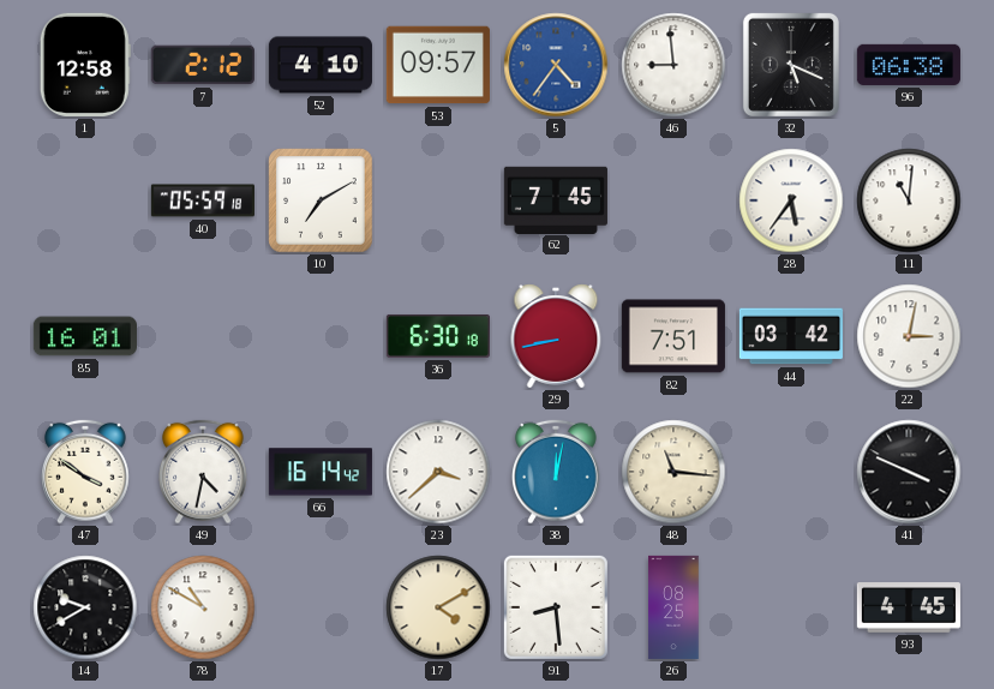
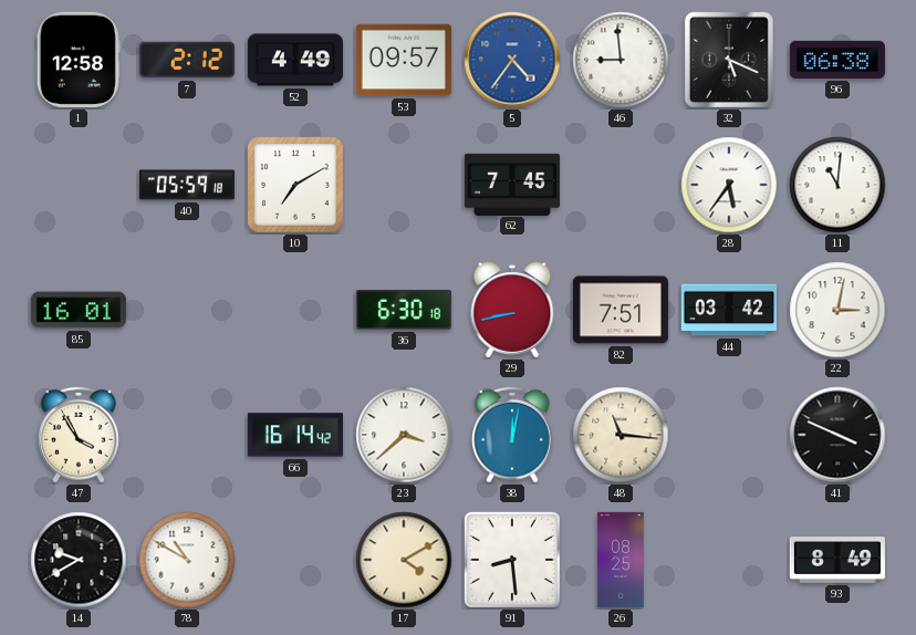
52: 4:10 -> 4:49 (295, 60)
47: 3:51 -> 3:55 (80, 435)
49: 4:32 -> none (204, 472)
93: 4:45 -> 8:49 (837, 560)
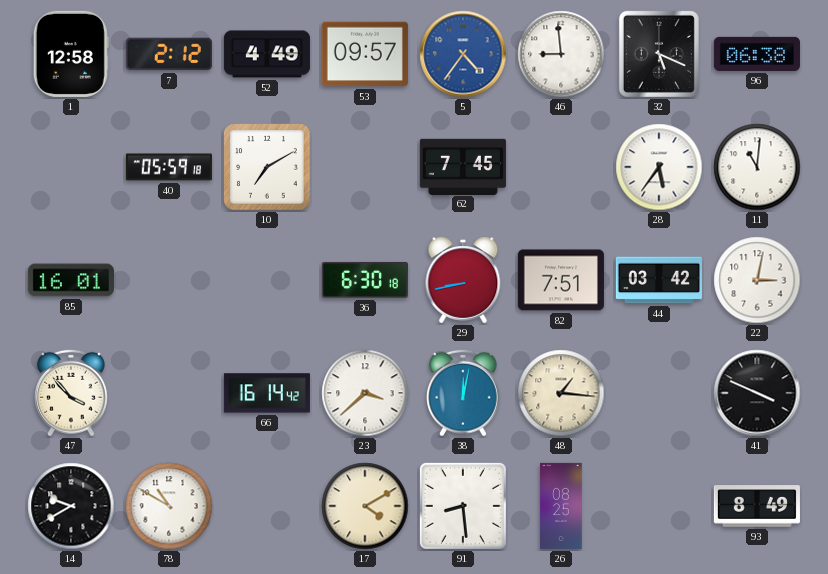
47: 3:55 -> 3:53 (72, 393)
48: 11:16 -> 1:16 (561, 393)
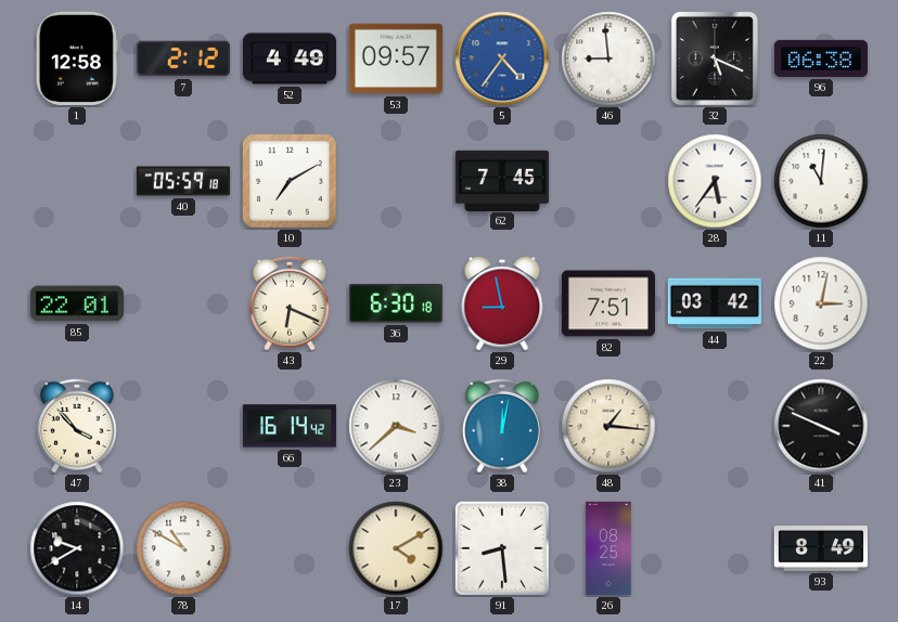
85: 16:01 -> 22:01 (77, 303)
43: none -> 6:19 (291, 303)
29: 8:43 -> 8:58 (502, 303)
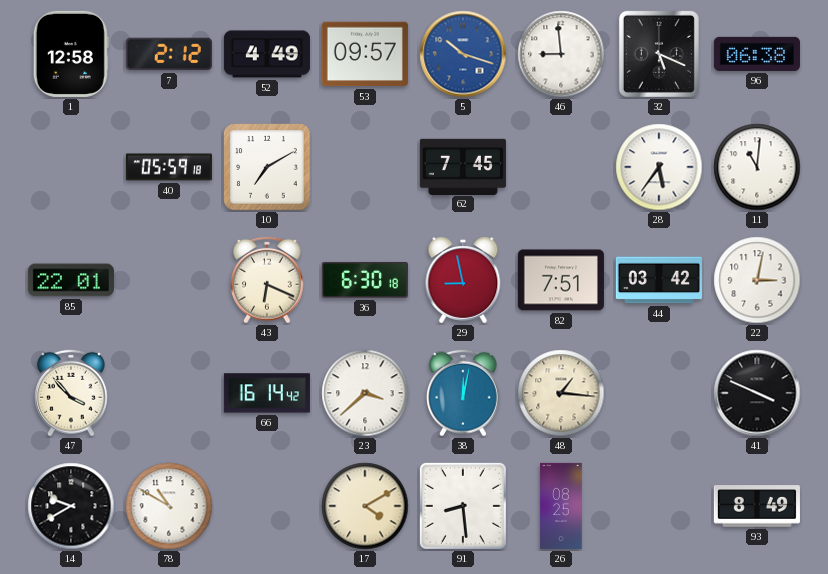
5: 4:36 -> 10:18 (463, 54)
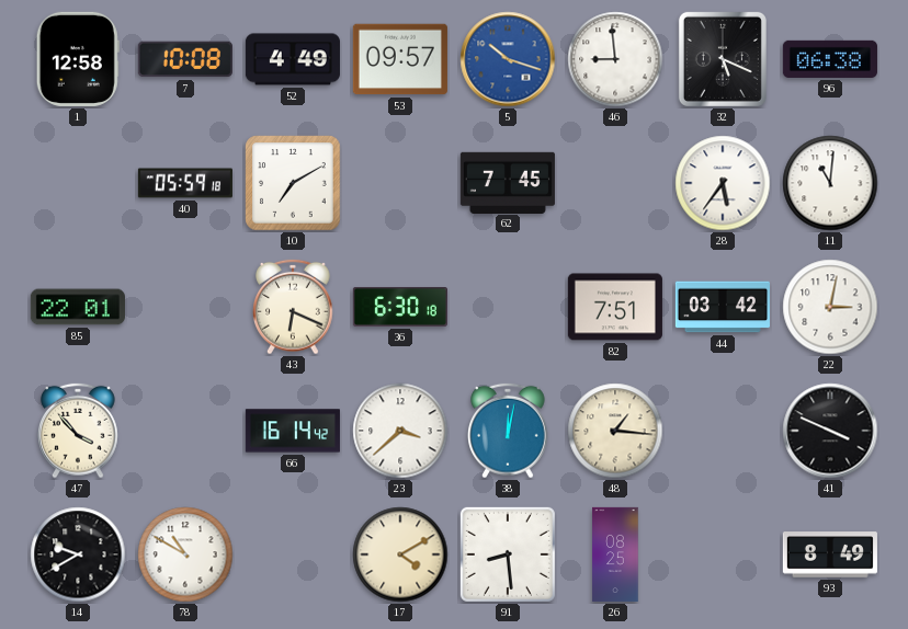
7: 2:12 -> 10:08 (185, 59)
29: 8:58 -> none (463, 280)
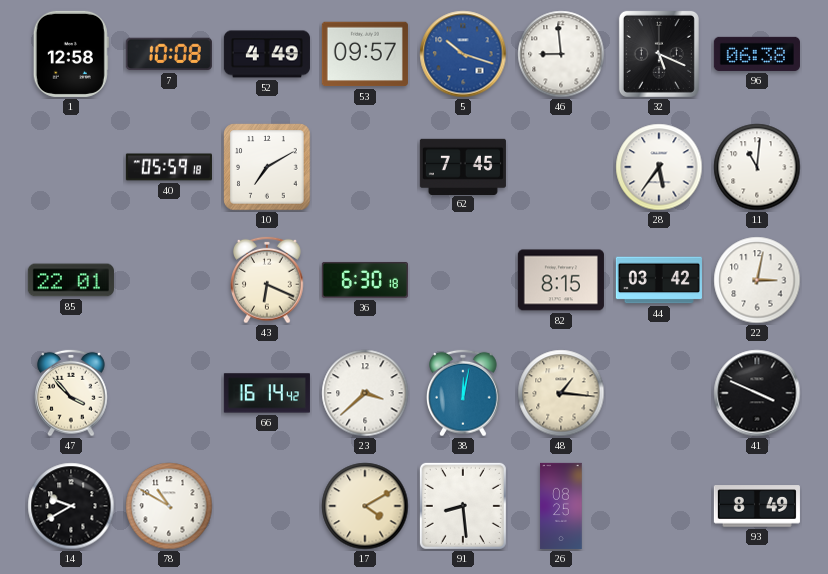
82: 7:51 -> 8:15 (561, 280)
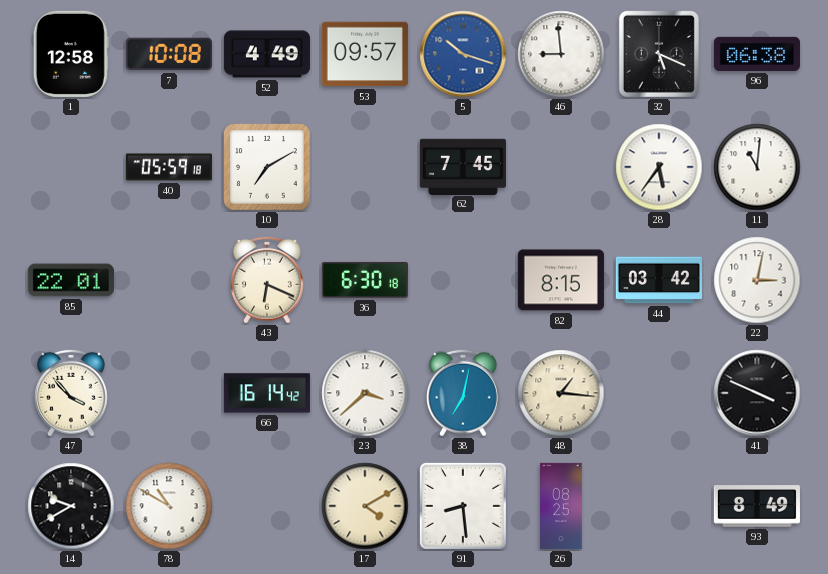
38: 12:02 -> 7:02 (464, 393)
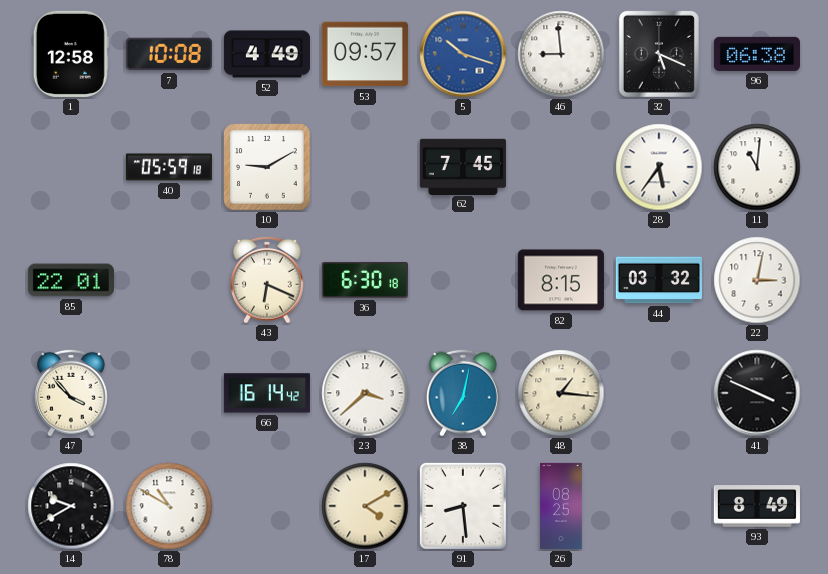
10: 7:10 -> 9:10 (267, 167)
44: 03:42 -> 03:32 (659, 280)
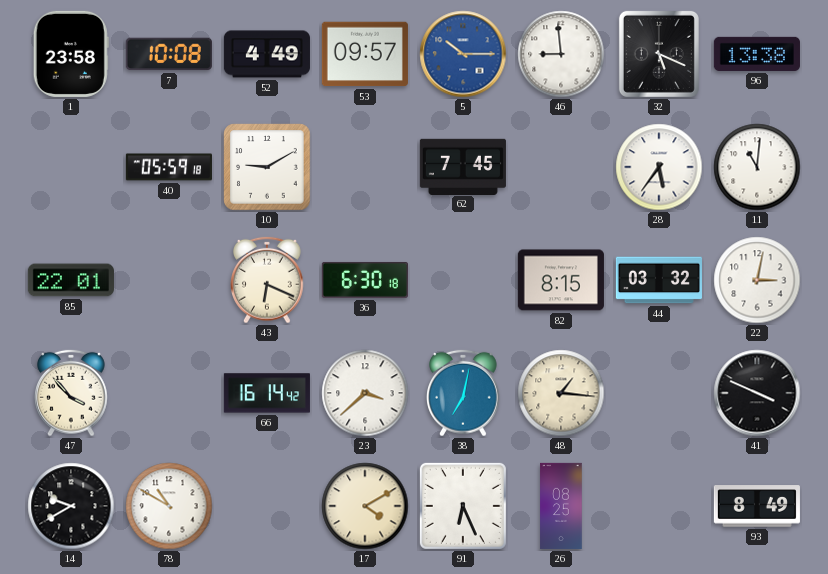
1: 12:58 -> 23:58 (71, 54)
5: 10:18 -> 10:15 (463, 54)
96: 06:38 -> 13:38 (757, 54)
91: 8:29 -> 6:26 (463, 506)
